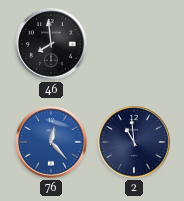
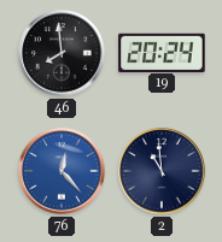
19: none -> 20:24 (162, 52)
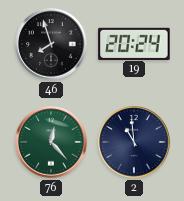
46: 7:59 -> 7:57 (51, 44)
76 dial: blue -> green (51, 142)
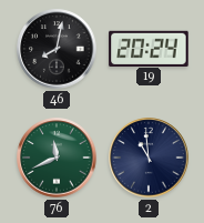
46: 7:57 -> 8:02 (57, 49)
76: 12:23 -> 11:41 (57, 158)
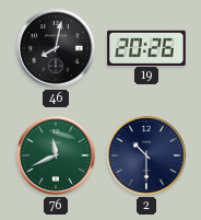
19: 20:24 -> 20:26 (146, 47)
2: 10:59 -> 10:30 (146, 155)
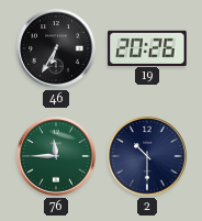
46: 8:02 -> 6:35 (56, 48)
76: 11:41 -> 11:45 (56, 156)
